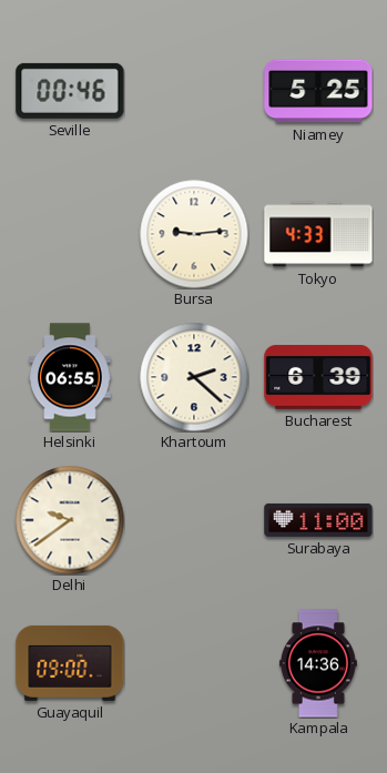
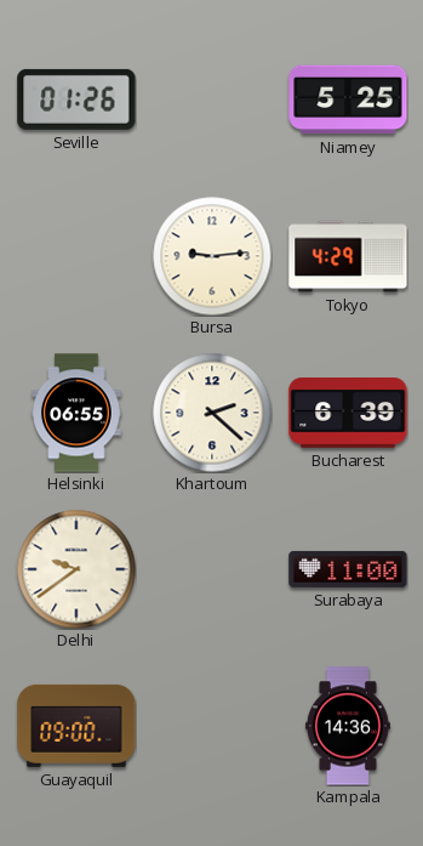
Seville: 00:46 -> 01:26 (76, 100)
Tokyo: 4:33 -> 4:29 (348, 256)
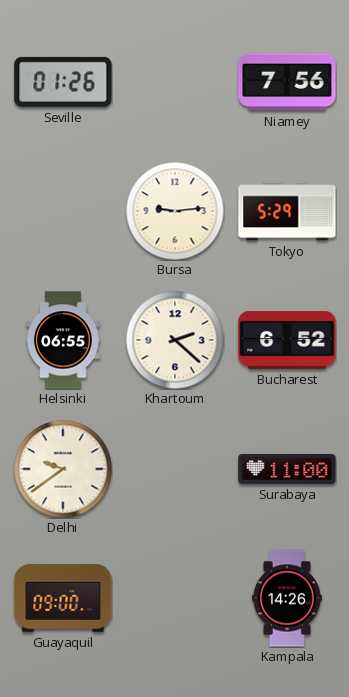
Niamey: 5:25 -> 7:56 (287, 82)
Tokyo: 4:29 -> 5:29 (287, 211)
Bucharest: 6:39 -> 6:52 (287, 340)
Kampala: 14:36 -> 14:26 (287, 598)
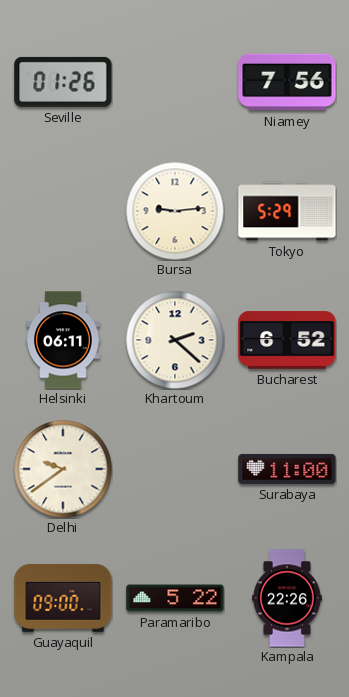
Helsinki: 06:55 -> 06:11 (63, 340)
Paramaribo: none -> 5:22 (175, 598)
Kampala: 14:26 -> 22:26 (287, 598)
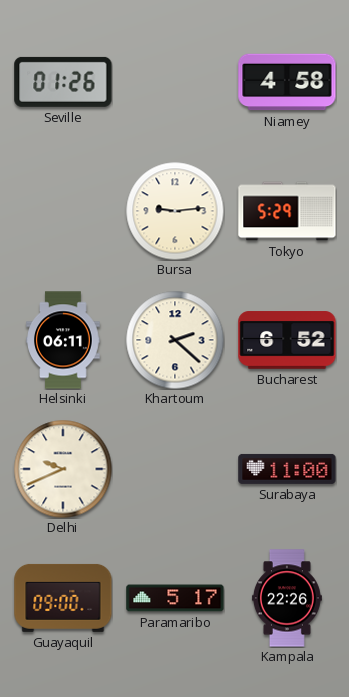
Niamey: 7:56 -> 4:58 (287, 82)
Delhi: 9:39 -> 9:41 (63, 469)
Paramaribo: 5:22 -> 5:17 (175, 598)
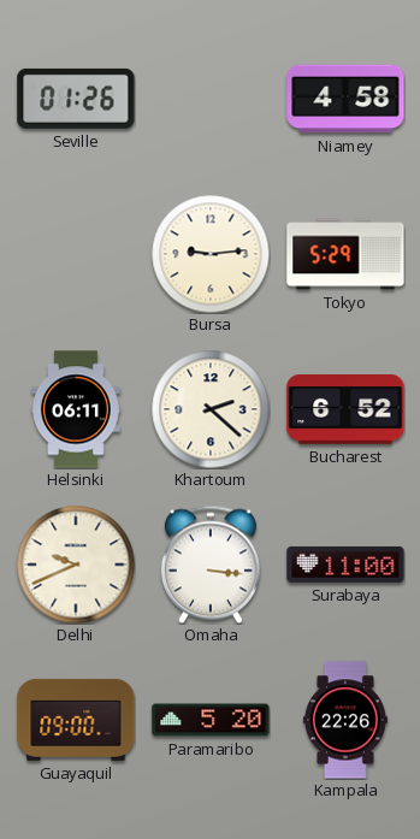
Omaha: none -> 3:16 (211, 565)
Paramaribo: 5:17 -> 5:20 (211, 720)
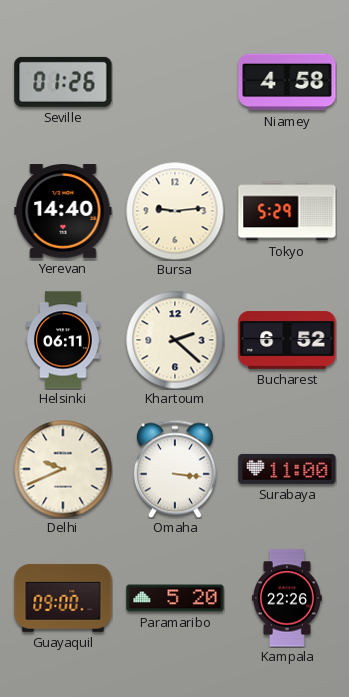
Yerevan: none -> 14:40 (63, 211)
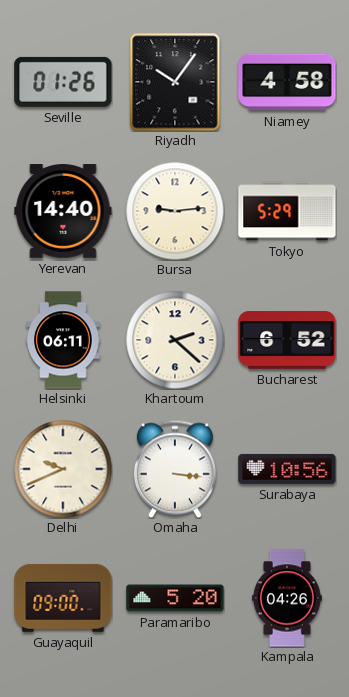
Riyadh: none -> 10:06 (175, 82)
Surabaya: 11:00 -> 10:56 (287, 469)
Kampala: 22:26 -> 04:26 (287, 598)
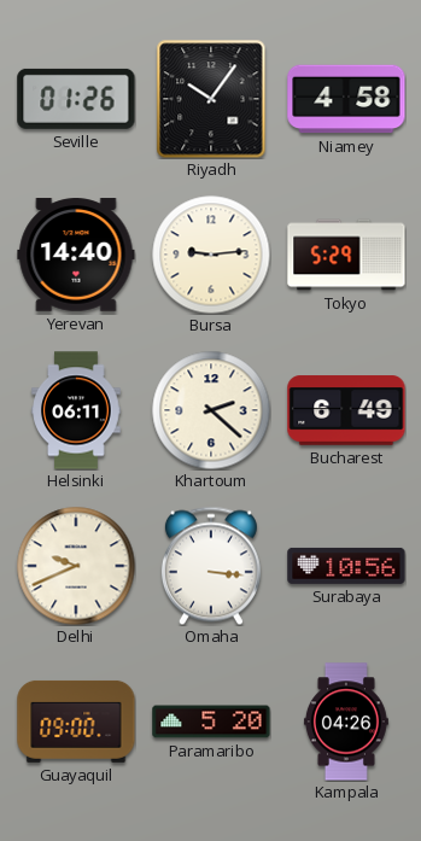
Bucharest: 6:52 -> 6:49 (346, 410)
